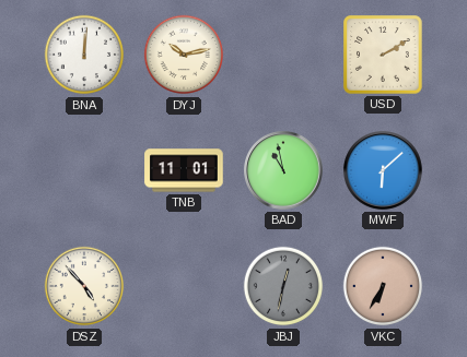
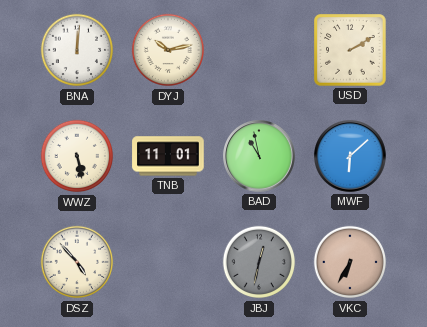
WWZ: none -> 5:28 (77, 156)
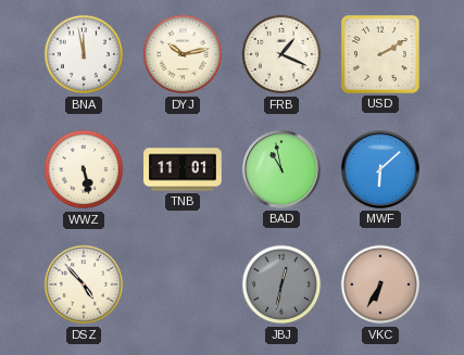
BNA: 12:01 -> 11:58 (84, 54)
FRB: none -> 1:19 (281, 54)
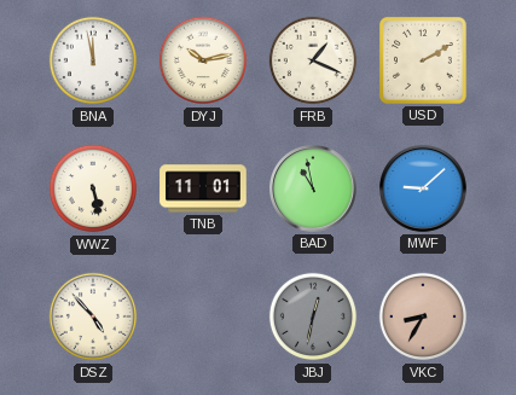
MWF: 6:08 -> 9:08 (424, 190)
VKC: 6:35 -> 8:35 (423, 316)
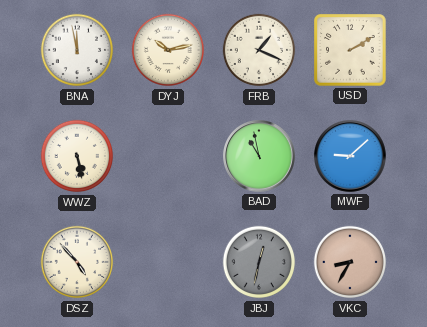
TNB: 11:01 -> none (203, 188)
